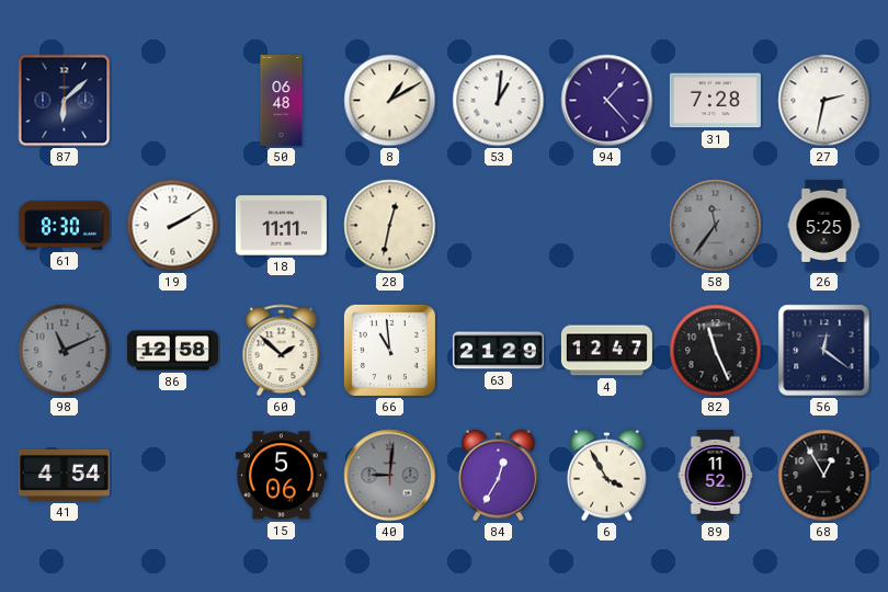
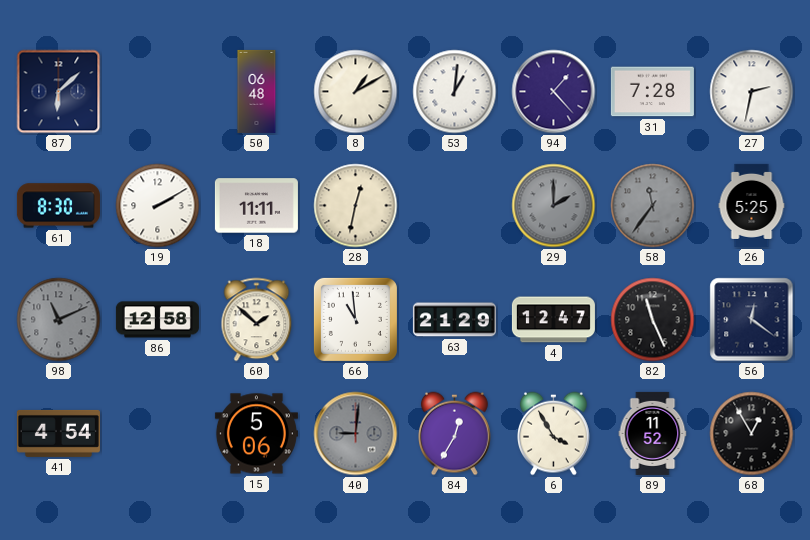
29: none -> 2:00 (554, 206)
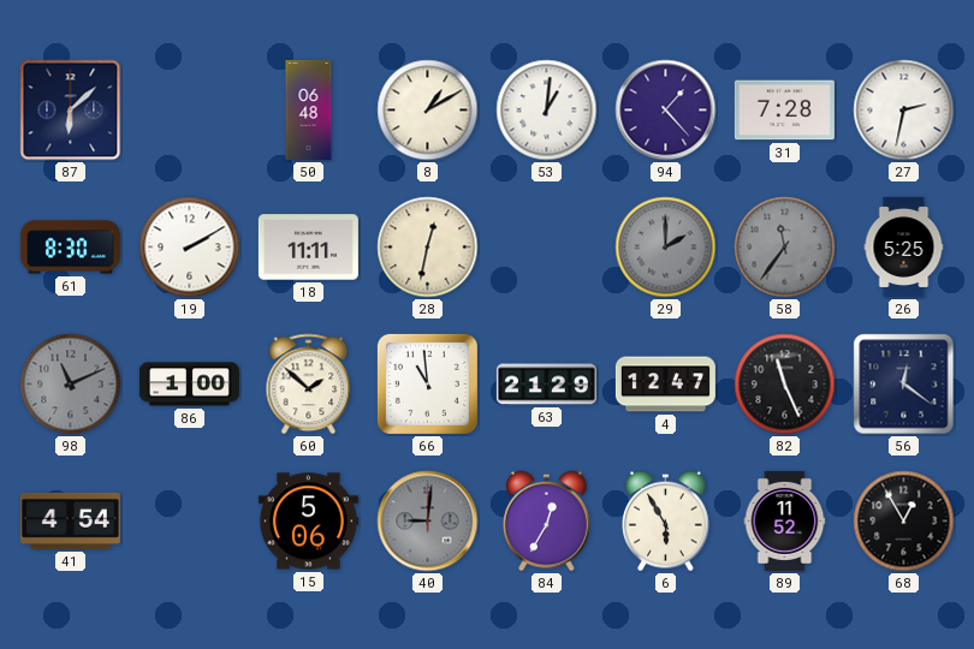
86: 12:58 -> 1:00 (189, 385)
6: 3:55 -> 5:55 (666, 522)
